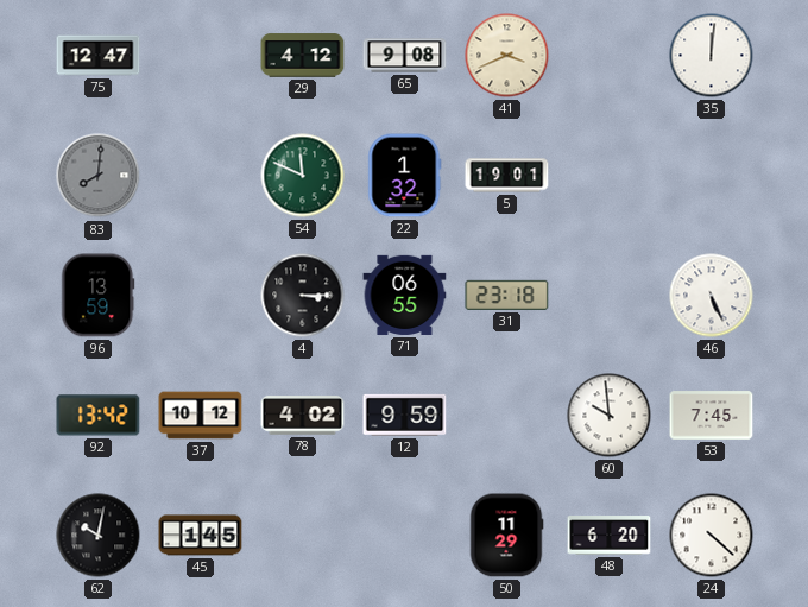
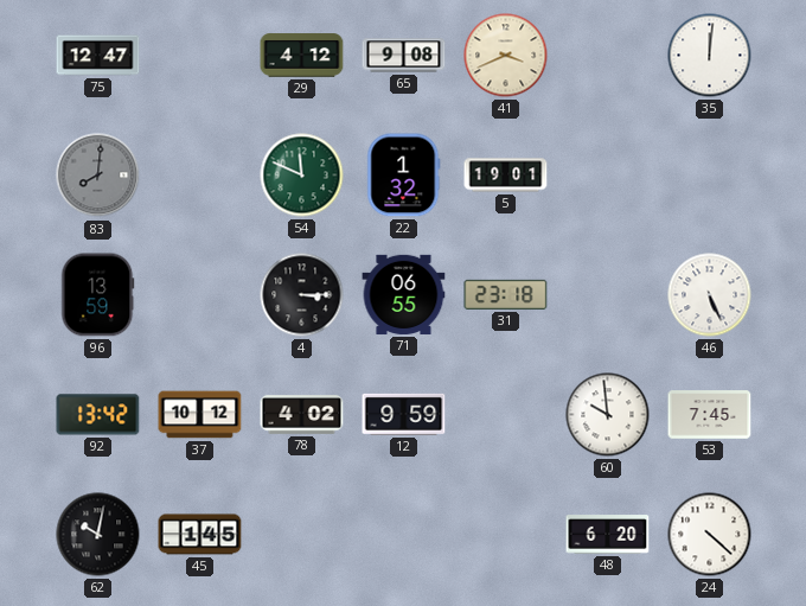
50: 11:29 -> none (506, 536)
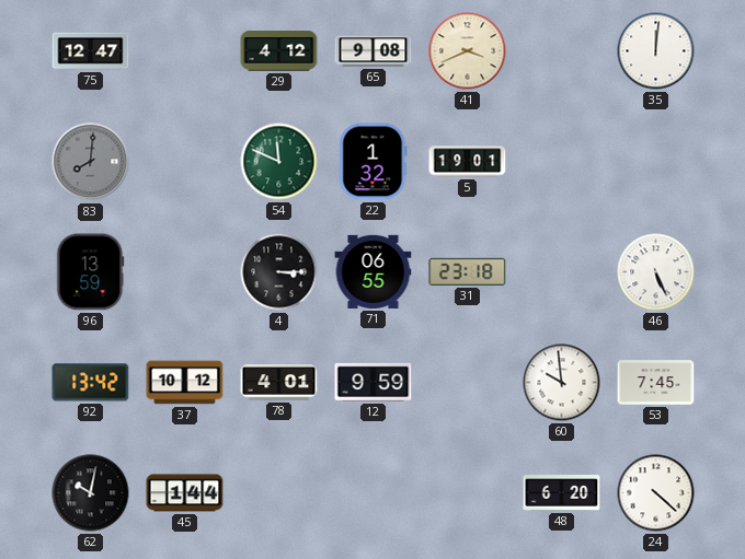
78: 4:02 -> 4:01 (279, 383)
45: 1:45 -> 1:44 (185, 493)
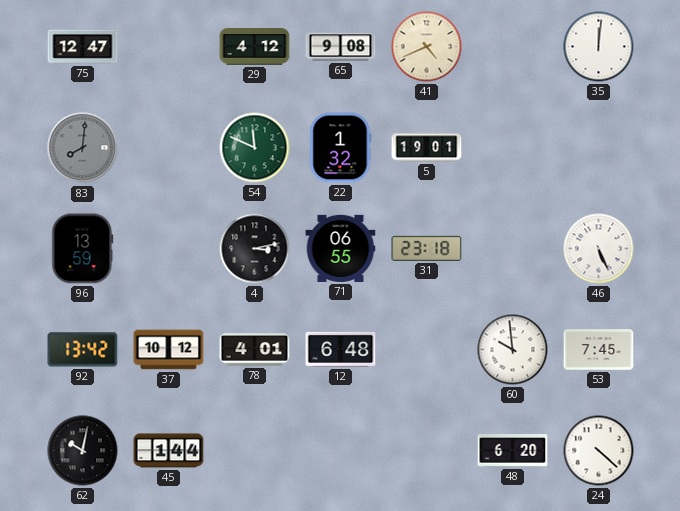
41: 3:41 -> 4:41 (427, 47)
4: 3:15 -> 3:13 (255, 249)
12: 9:59 -> 6:48 (341, 349)
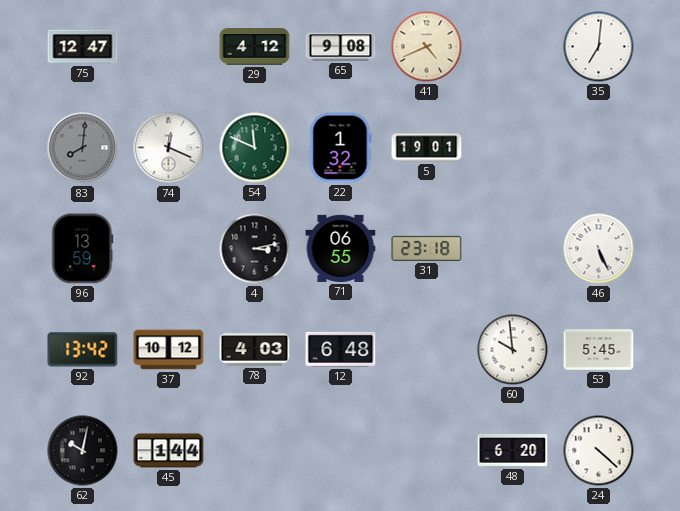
35: 12:01 -> 7:01 (599, 47)
74: none -> 12:19 (169, 148)
78: 4:01 -> 4:03 (255, 350)
53: 7:45 -> 5:45 (599, 350)
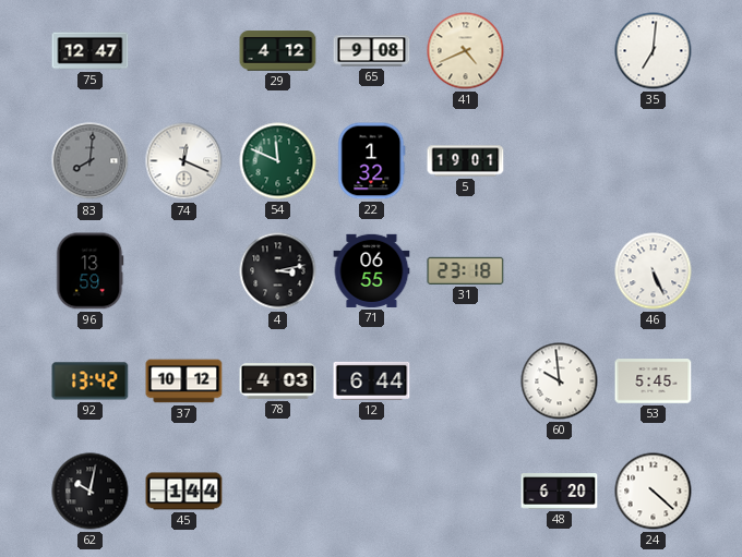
12: 6:48 -> 6:44 (372, 380)
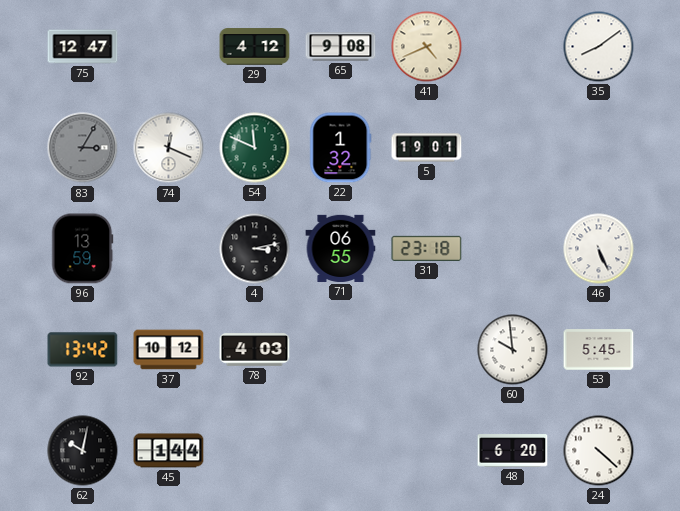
35: 7:01 -> 8:09 (599, 47)
83: 8:01 -> 3:05 (83, 148)
12: 6:44 -> none (372, 380)
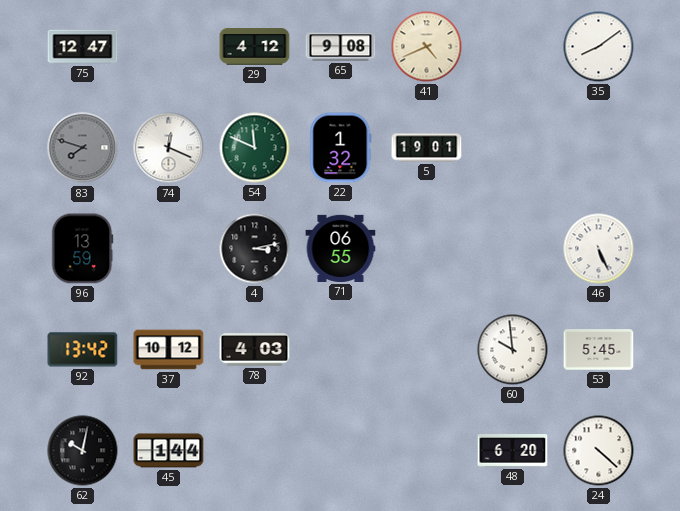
83: 3:05 -> 7:48 (83, 148)
31: 23:18 -> none (427, 248)
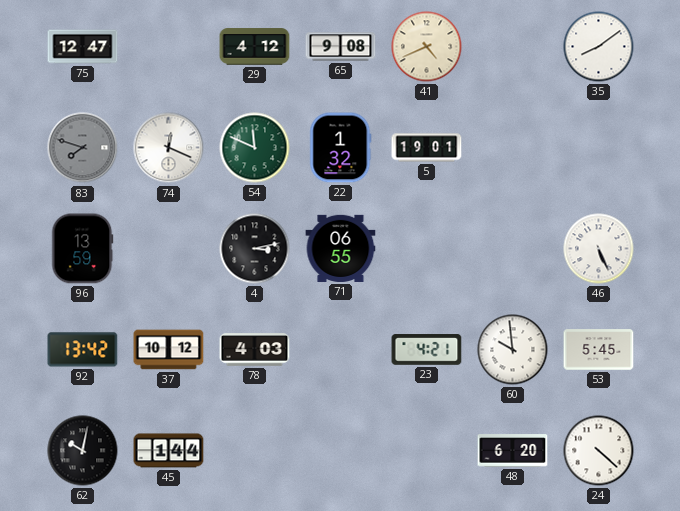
23: none -> 4:21 (427, 350)
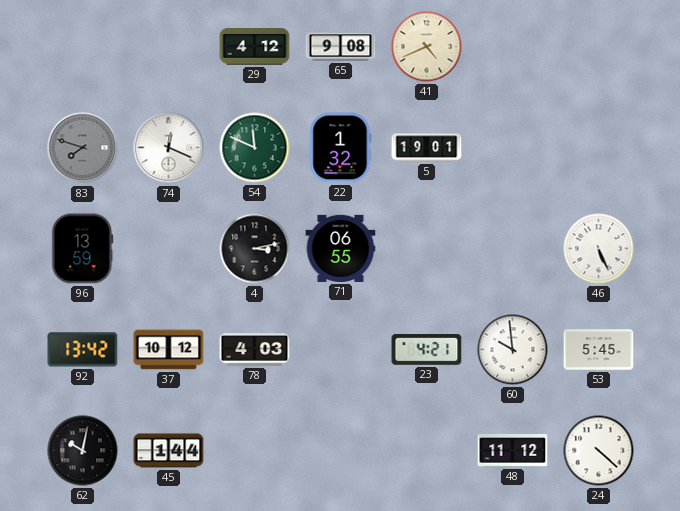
75: 12:47 -> none (83, 47)
35: 8:09 -> none (599, 47)
48: 6:20 -> 11:12 (513, 451)
